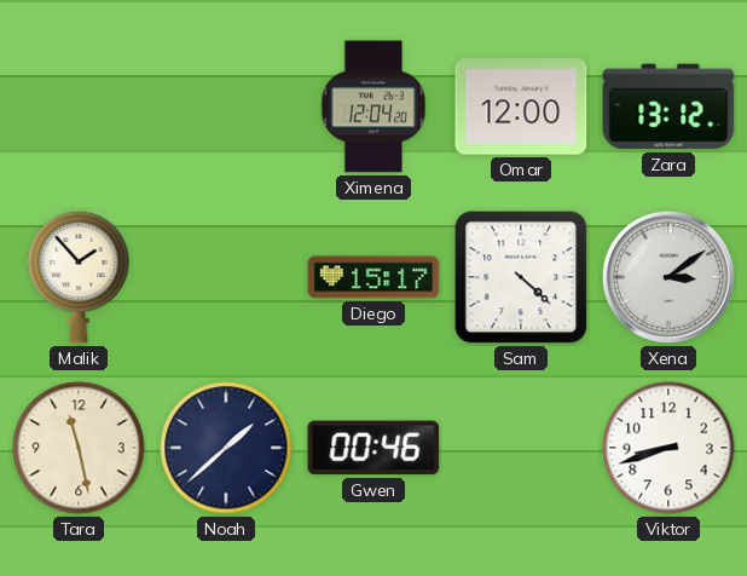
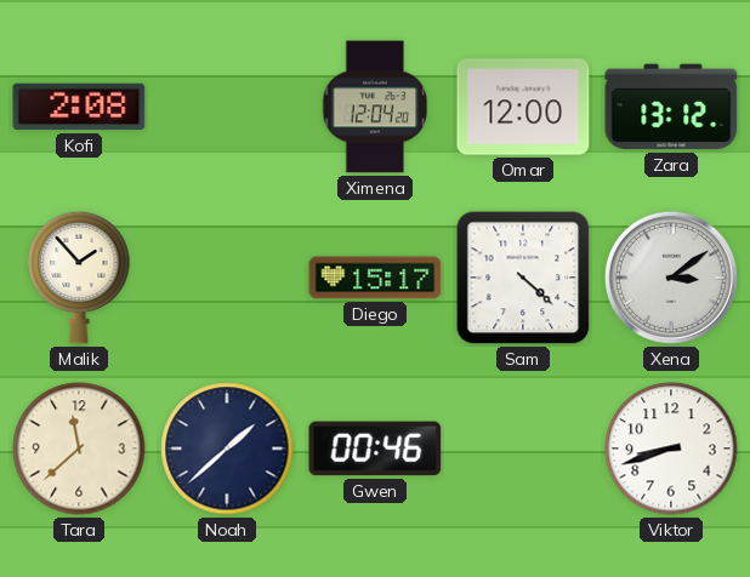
Kofi: none -> 2:08 (79, 107)
Tara: 11:28 -> 11:38 (79, 449)
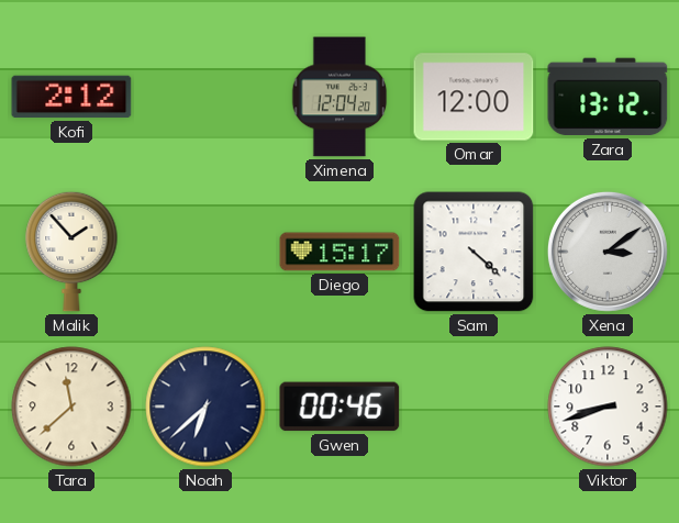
Kofi: 2:08 -> 2:12 (71, 97)
Noah: 1:38 -> 6:38 (205, 407)
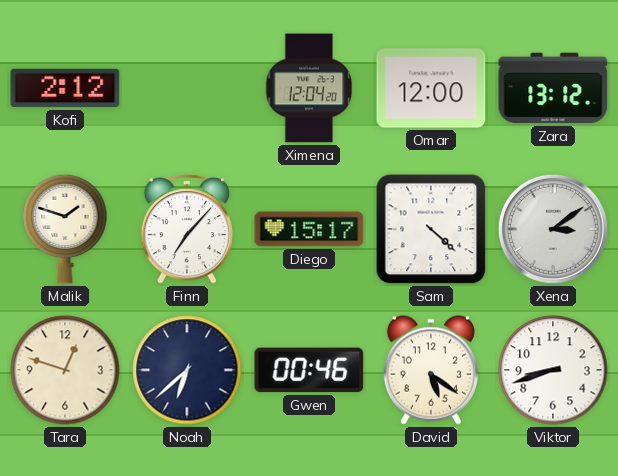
Malik: 1:53 -> 1:48 (65, 229)
Finn: none -> 7:07 (186, 230)
Tara: 11:38 -> 12:48 (65, 370)
David: none -> 5:21 (431, 370)
